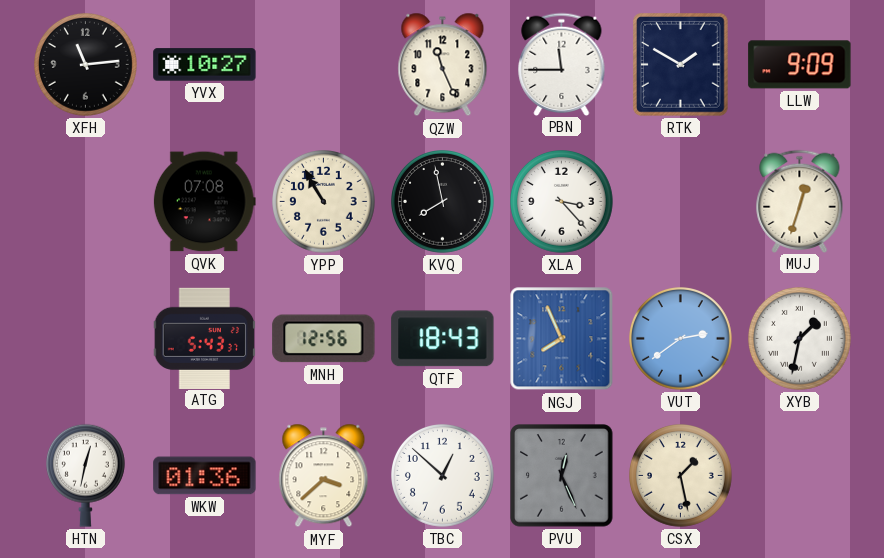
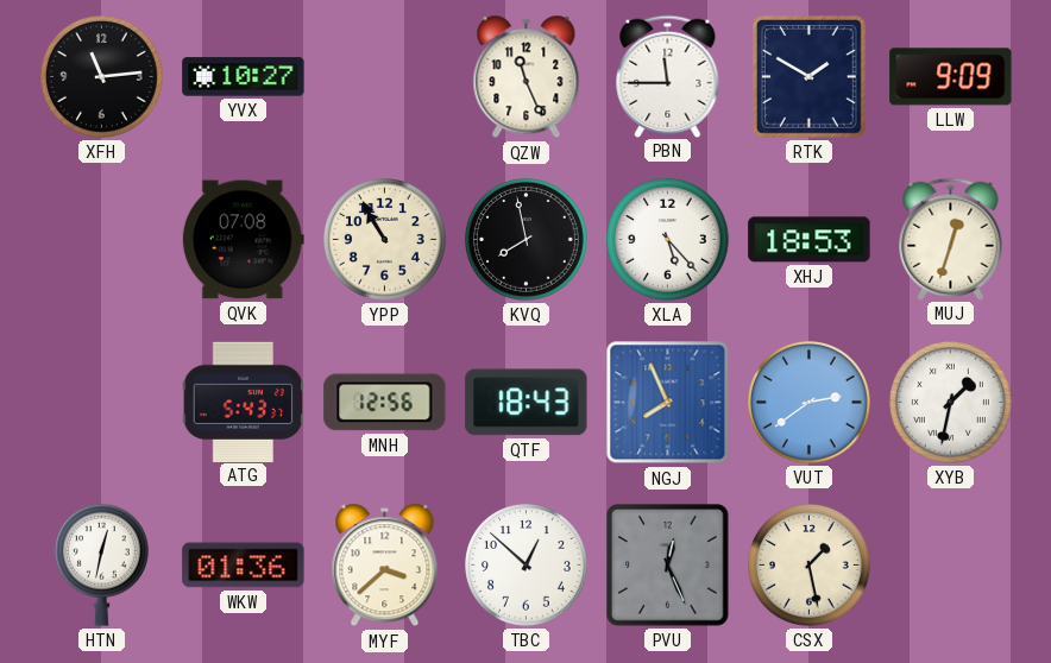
XLA: 3:23 -> 5:23 (668, 240)
XHJ: none -> 18:53 (810, 240)
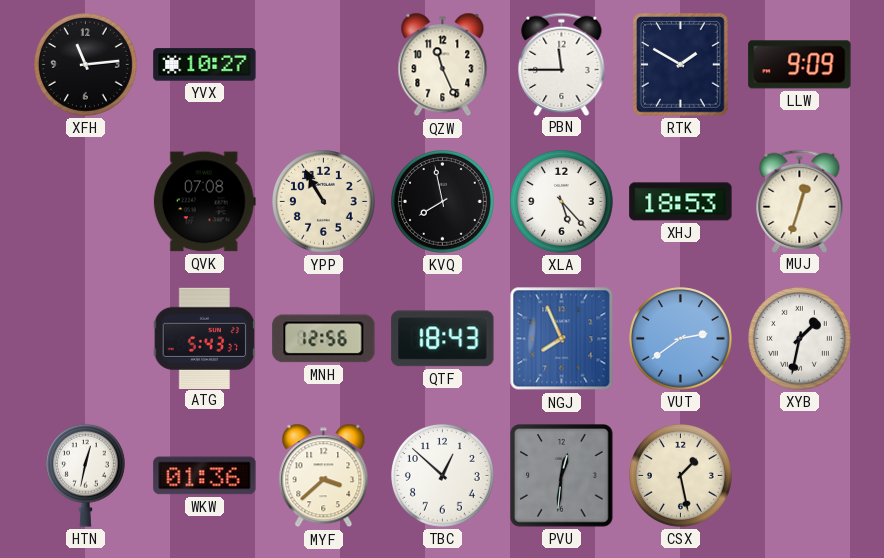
PVU: 12:26 -> 12:31 (562, 476)
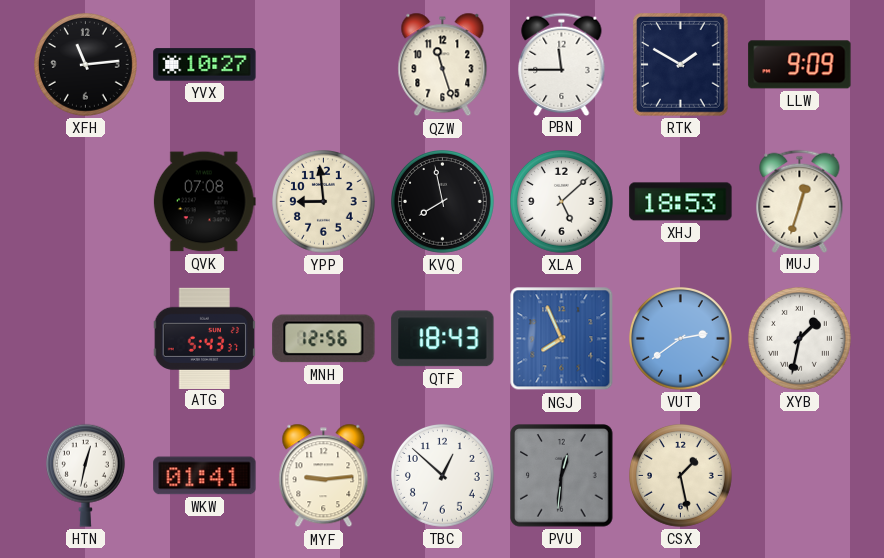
QZW: 11:26 -> 11:27 (443, 65)
YPP: 10:55 -> 8:59 (324, 202)
XLA: 5:23 -> 5:08 (562, 202)
WKW: 01:36 -> 01:41 (205, 476)
MYF: 3:38 -> 9:14 (324, 476)
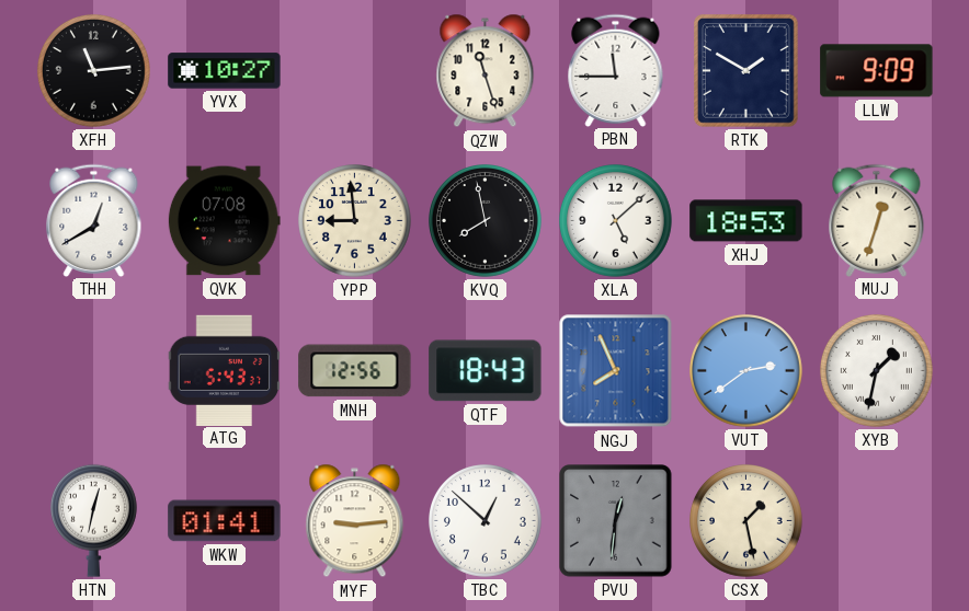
THH: none -> 12:40 (94, 220)
